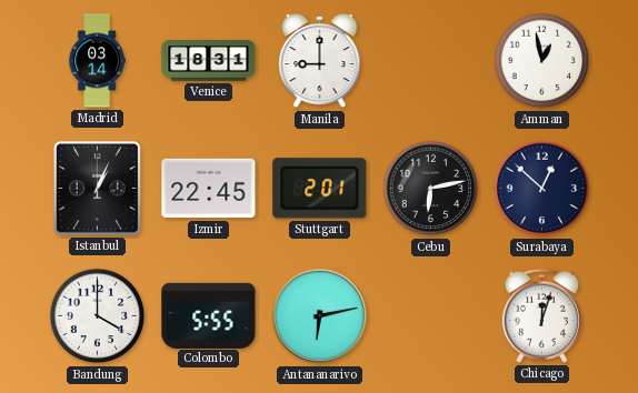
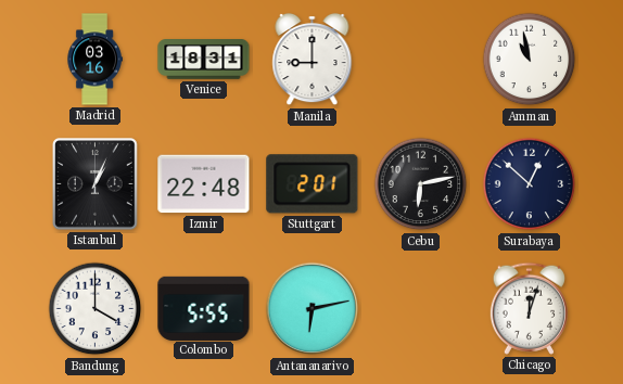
Madrid: 03:14 -> 03:16 (94, 60)
Amman: 12:58 -> 10:58 (530, 60)
Izmir: 22:45 -> 22:48 (204, 184)
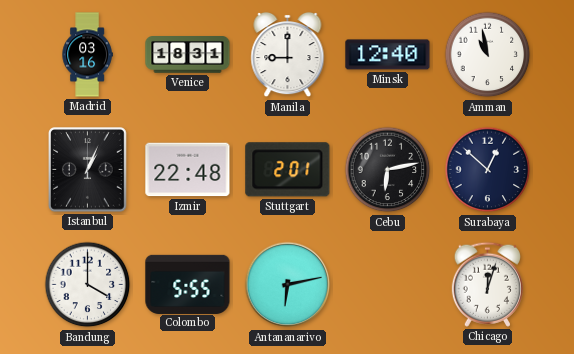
Minsk: none -> 12:40 (388, 55)
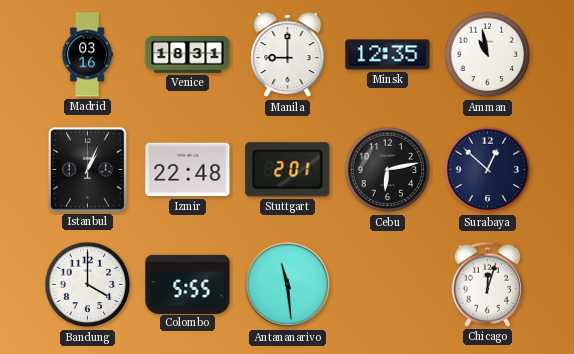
Minsk: 12:40 -> 12:35 (388, 55)
Antananarivo: 6:13 -> 11:29 (288, 285)
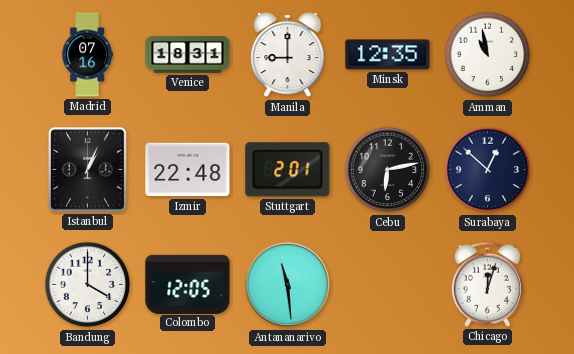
Madrid: 03:16 -> 07:16 (87, 55)
Colombo: 5:55 -> 12:05 (188, 284)
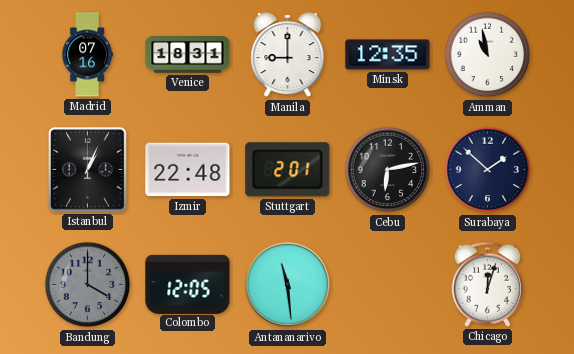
Surabaya: 12:52 -> 1:52 (488, 170)
Bandung dial: white -> grey (88, 285)
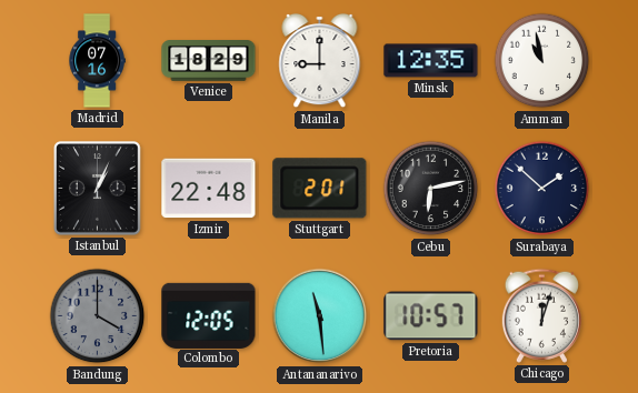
Venice: 18:31 -> 18:29 (209, 61)
Pretoria: none -> 10:57 (431, 316)
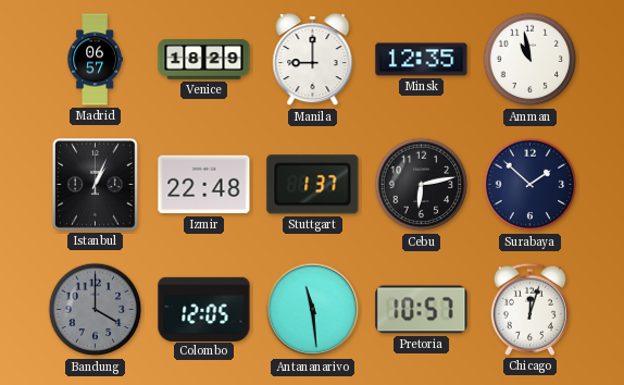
Madrid: 07:16 -> 06:57 (95, 60)
Stuttgart: 2:01 -> 1:37 (313, 185)
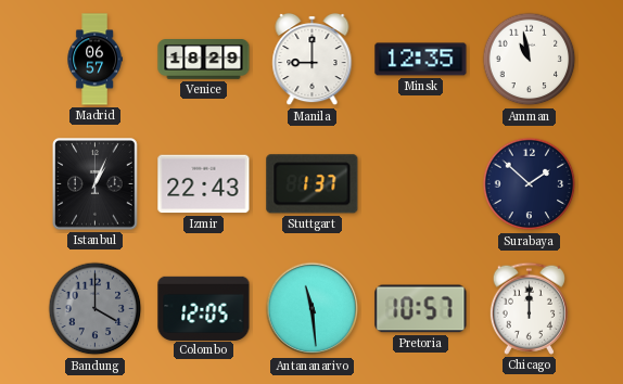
Izmir: 22:48 -> 22:43 (204, 184)
Cebu: 6:13 -> none (422, 185)
Chicago: 12:03 -> 12:00 (529, 308)
